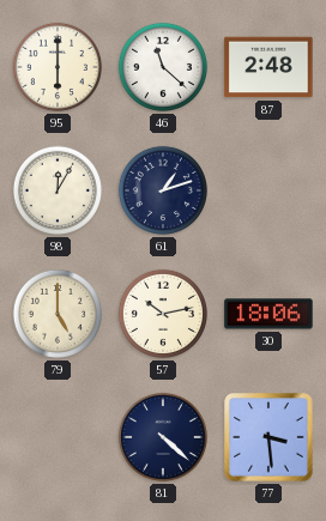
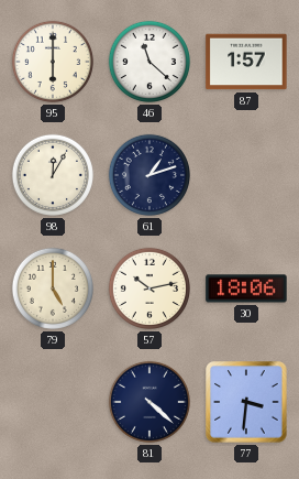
87: 2:48 -> 1:57 (246, 62)
77: 3:29 -> 3:31 (246, 402)
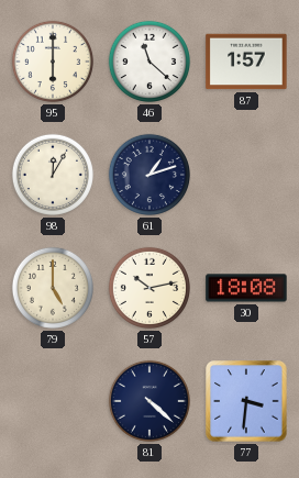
30: 18:06 -> 18:08 (246, 288)
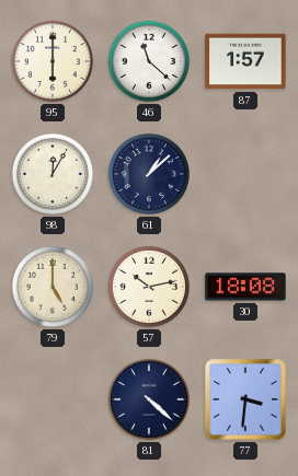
61: 1:12 -> 1:08 (149, 174)
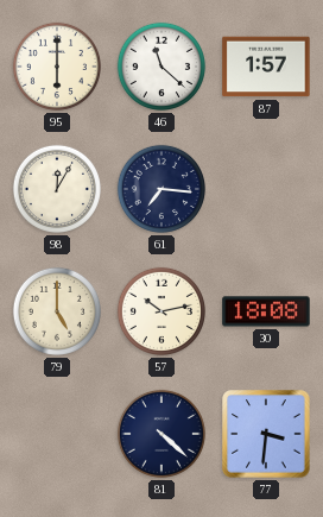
61: 1:08 -> 7:16 (161, 189)
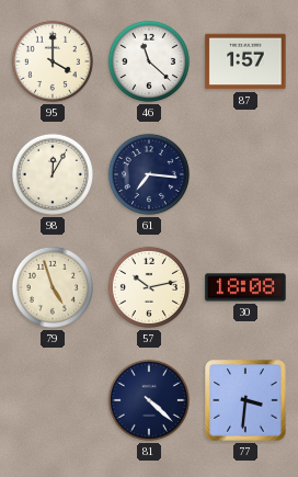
95: 6:00 -> 4:00 (53, 61)
79: 5:00 -> 4:57 (53, 287)
